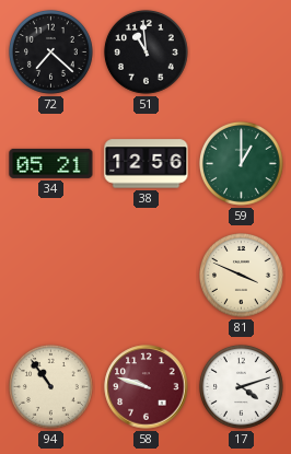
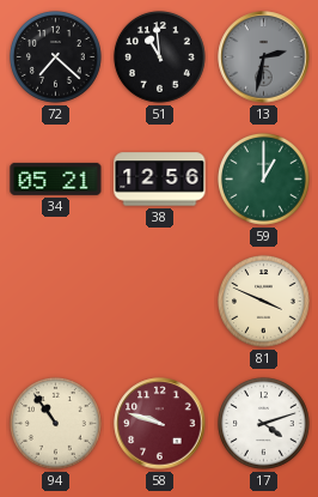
13: none -> 2:32 (264, 57)
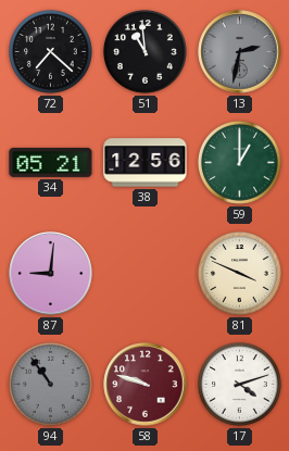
87: none -> 9:01 (51, 274)
94 dial: cream -> grey (50, 384)
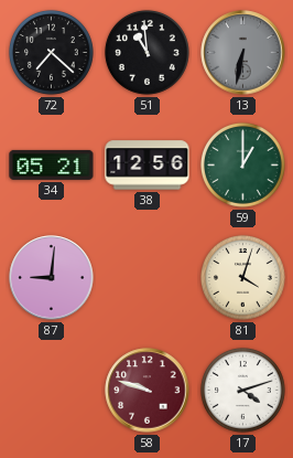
13: 2:32 -> 6:32 (243, 53)
81: 3:49 -> 4:03 (242, 277)
94: 10:54 -> none (50, 384)
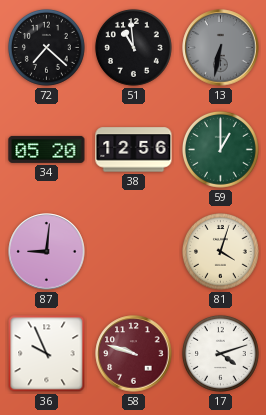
34: 05:21 -> 05:20 (47, 149)
36: none -> 9:56 (47, 354)
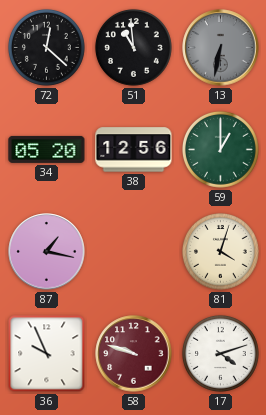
72: 7:22 -> 12:22 (46, 47)
87: 9:01 -> 1:17 (47, 252)
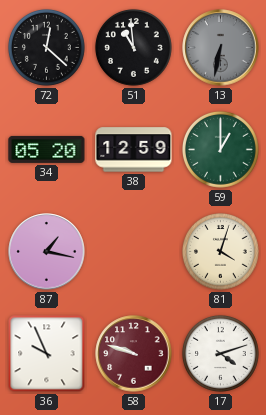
38: 12:56 -> 12:59 (134, 150)
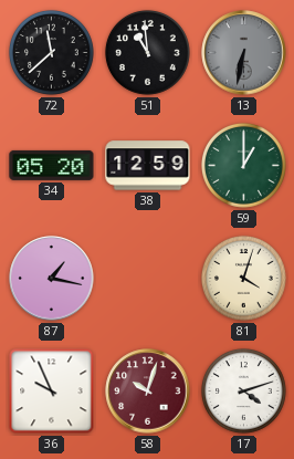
72: 12:22 -> 11:38 (51, 52)
58: 9:48 -> 10:03 (148, 392)
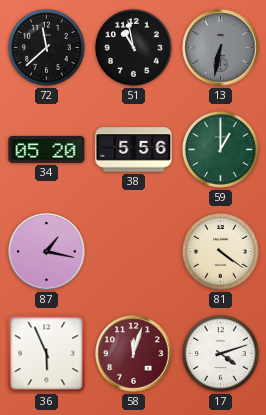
51: 10:59 -> 10:58 (133, 47)
38: 12:59 -> 5:56 (134, 150)
81: 4:03 -> 4:21 (220, 251)
36: 9:56 -> 5:56 (47, 354)
58: 10:03 -> 12:03 (134, 354)
